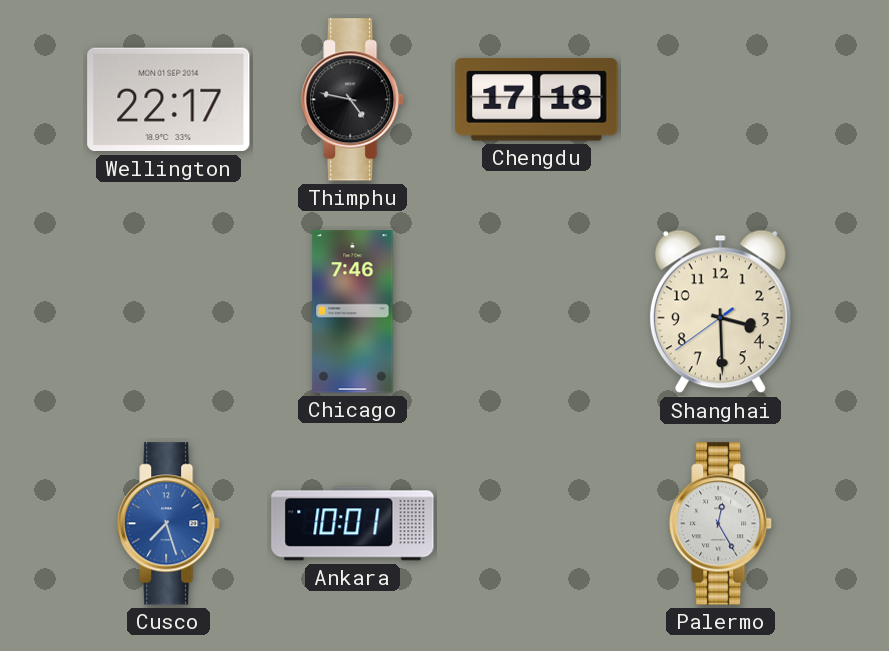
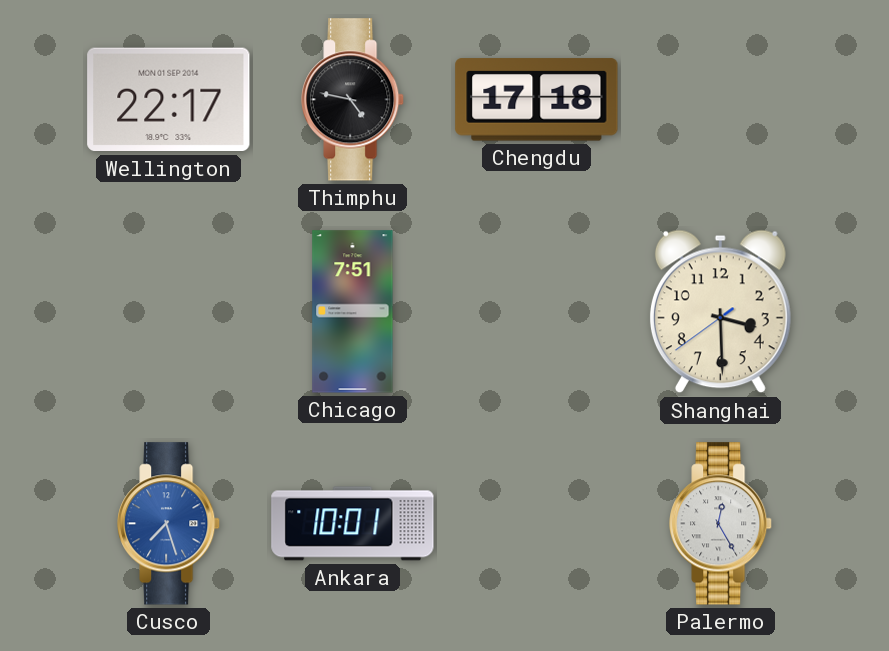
Chicago: 7:46 -> 7:51 (353, 312)
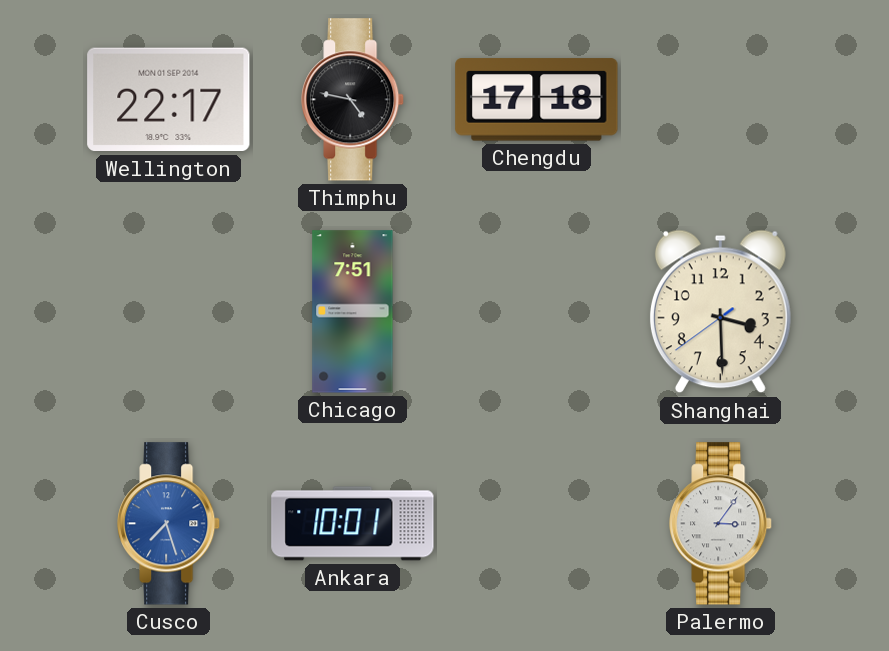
Palermo: 12:25 -> 3:06 (721, 524)
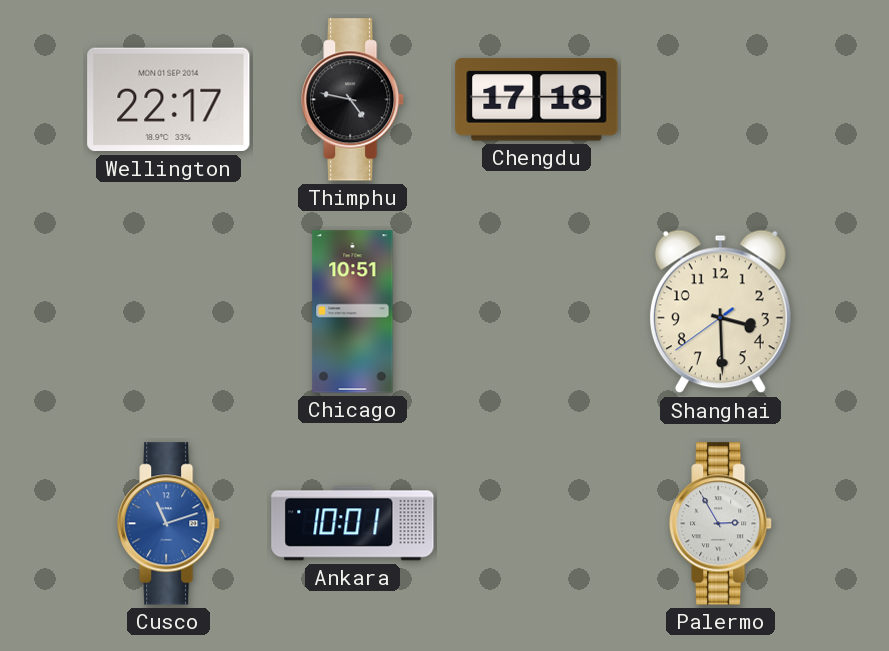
Chicago: 7:51 -> 10:51 (353, 312)
Cusco: 7:27 -> 11:12 (169, 524)
Palermo: 3:06 -> 2:55 (721, 524)
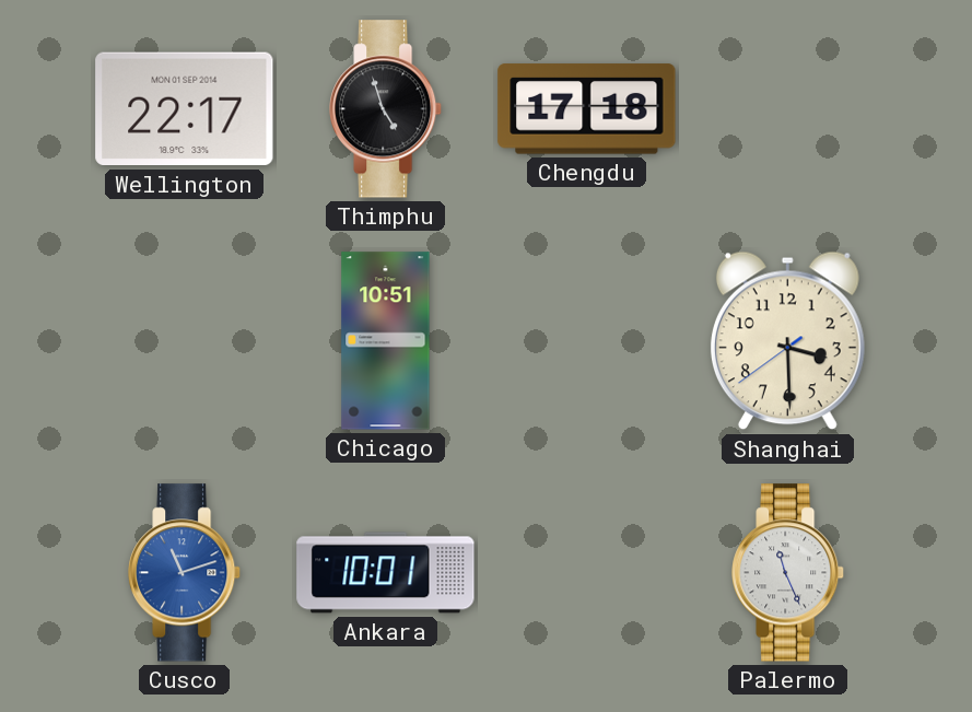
Thimphu: 4:47 -> 4:57 (386, 109)
Palermo: 2:55 -> 11:26 (788, 573)
